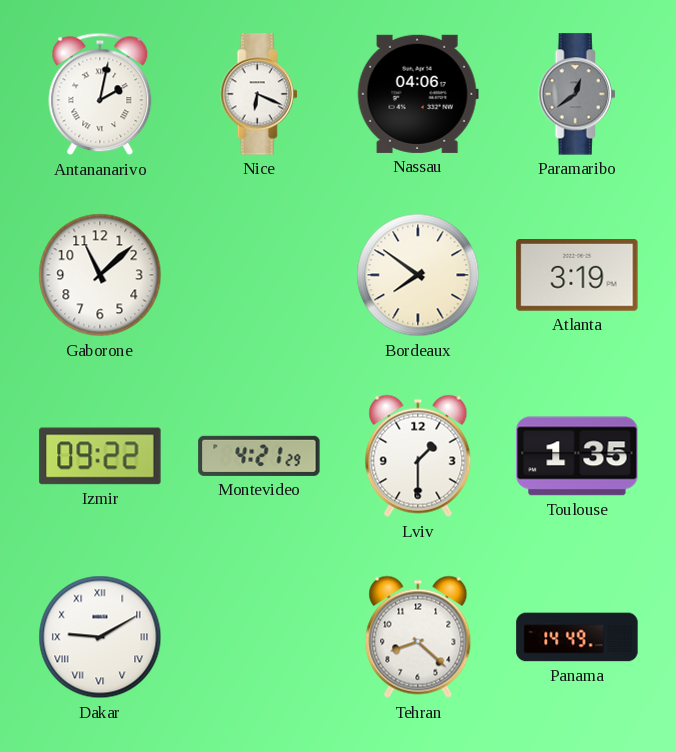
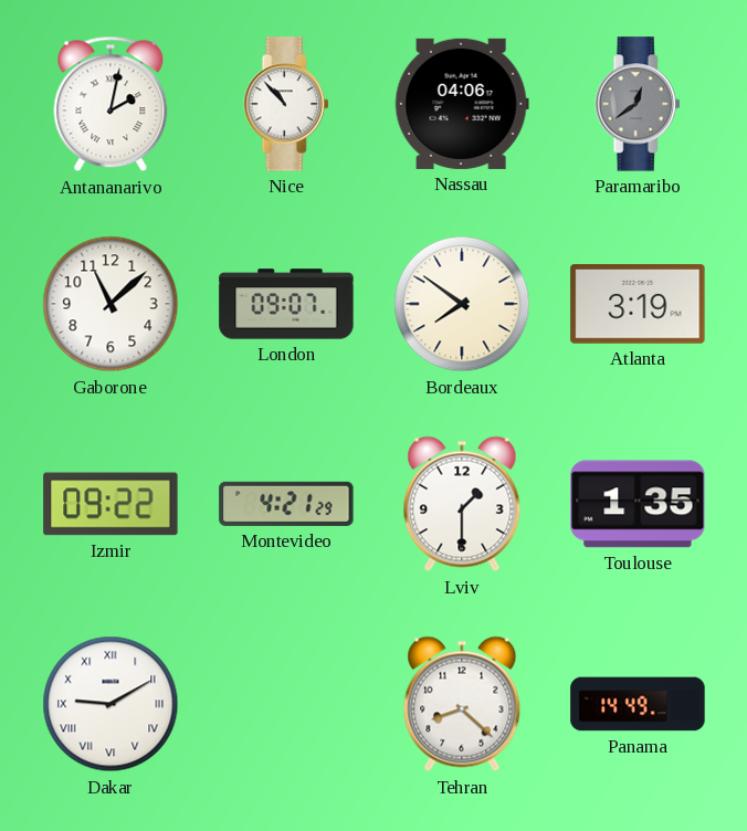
Nice: 6:19 -> 10:53 (286, 104)
London: none -> 09:07 (286, 304)
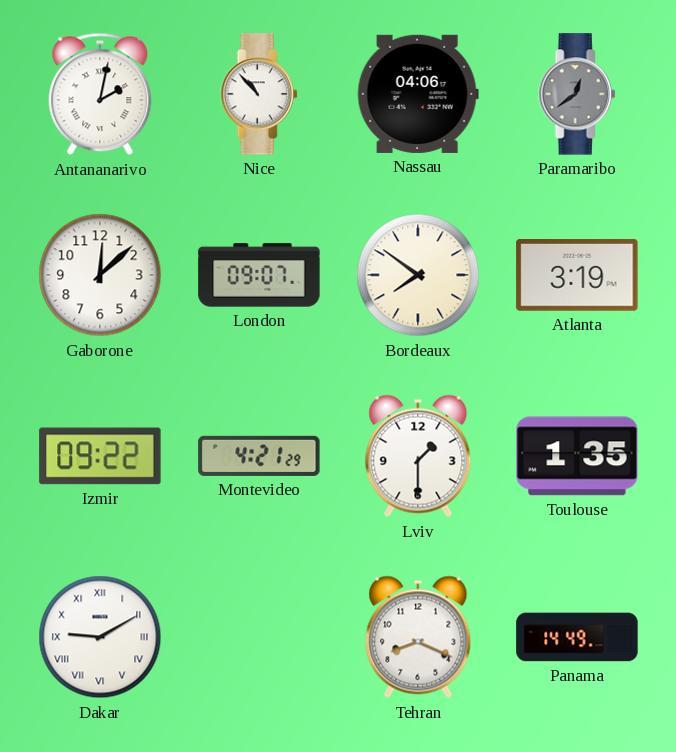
Gaborone: 11:08 -> 12:08 (100, 275)
Tehran: 8:22 -> 8:19 (418, 637)
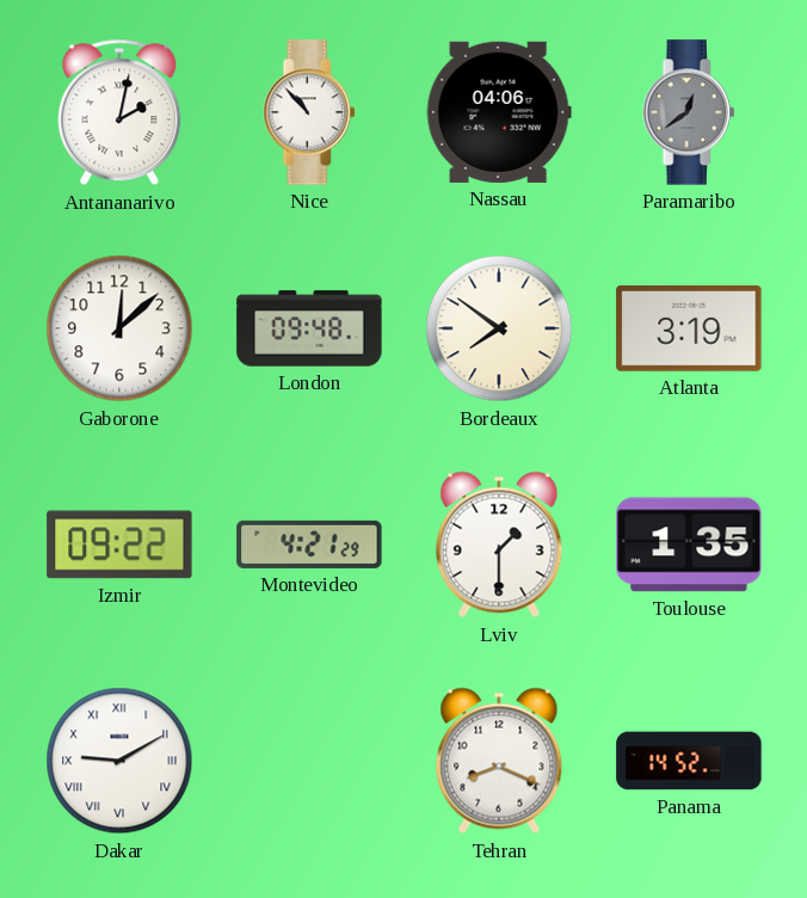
London: 09:07 -> 09:48 (309, 328)
Panama: 14:49 -> 14:52 (689, 761)
